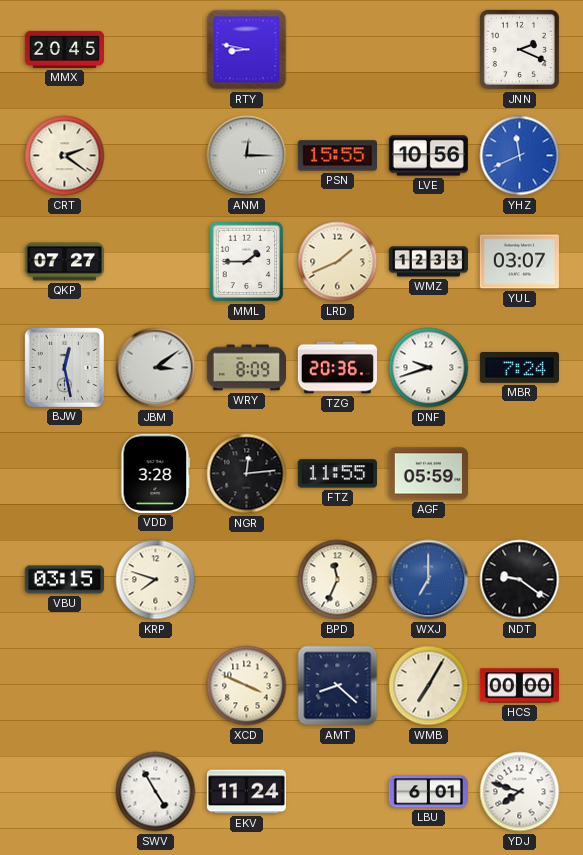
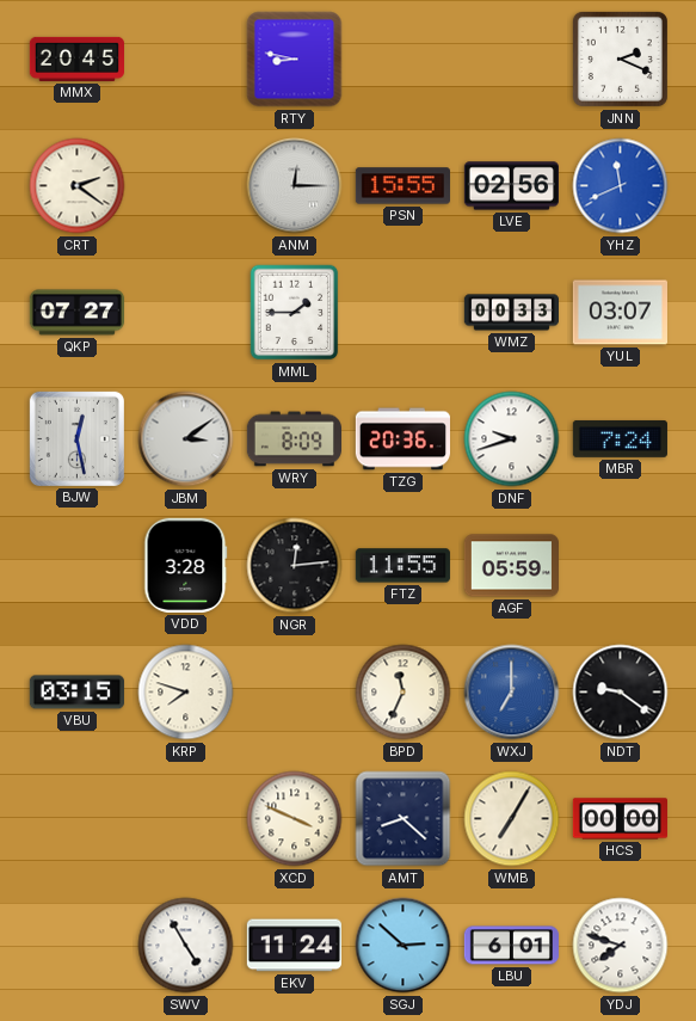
LVE: 10:56 -> 02:56 (511, 186)
LRD: 1:41 -> none (338, 262)
WMZ: 12:33 -> 00:33 (511, 313)
SGJ: none -> 2:52 (404, 946)
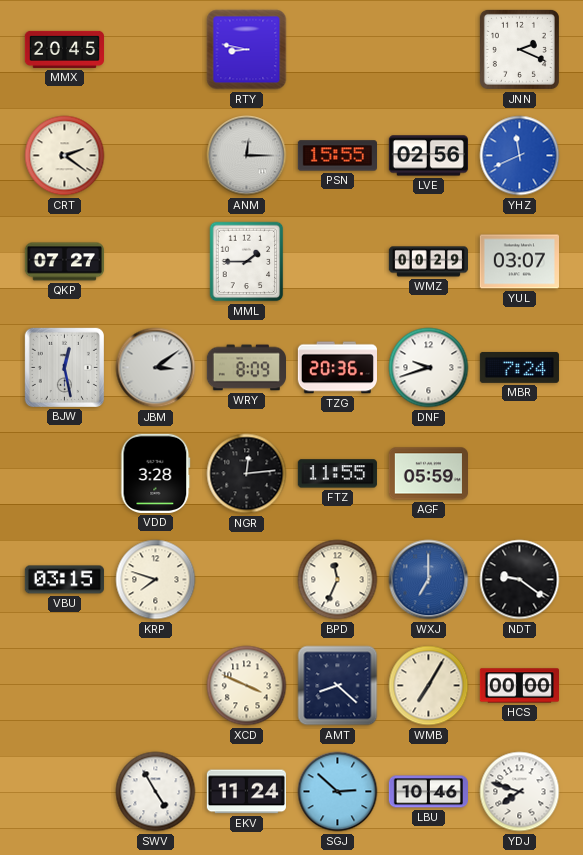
WMZ: 00:33 -> 00:29 (428, 262)
LBU: 6:01 -> 10:46 (428, 792)
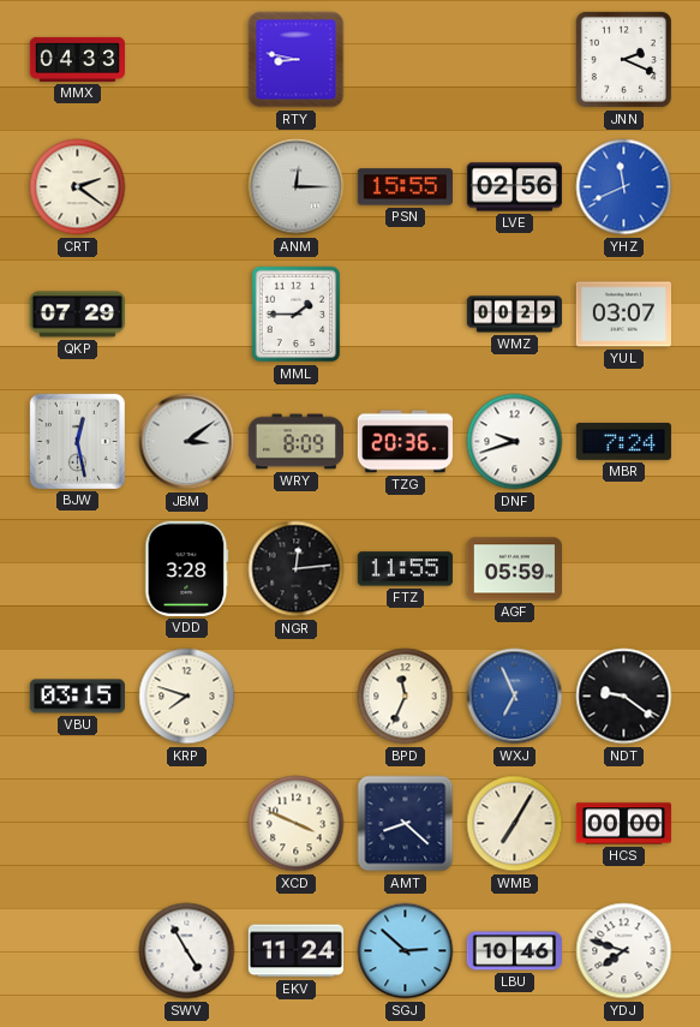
MMX: 20:45 -> 04:33 (77, 59)
QKP: 07:27 -> 07:29 (77, 315)
WXJ: 7:00 -> 6:56 (515, 697)
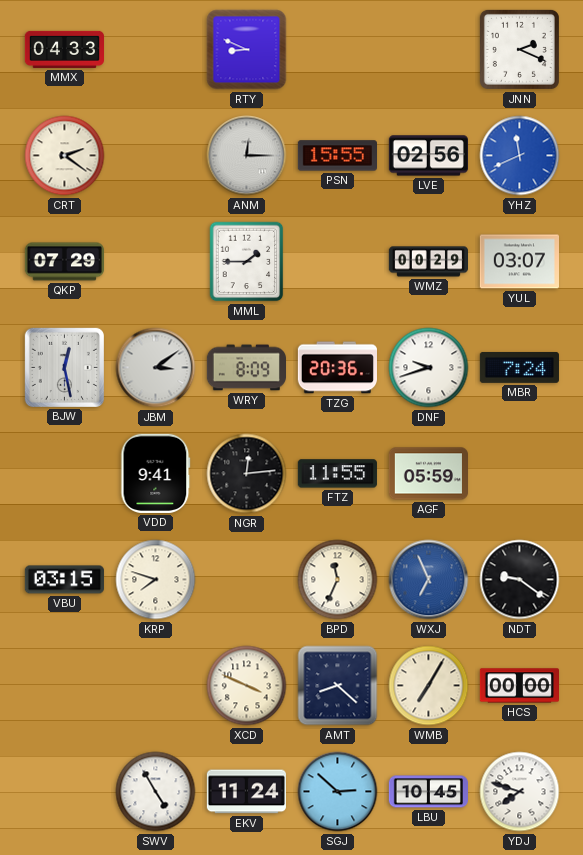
RTY: 8:47 -> 8:49 (247, 50)
VDD: 3:28 -> 9:41 (156, 473)
LBU: 10:46 -> 10:45 (428, 792)
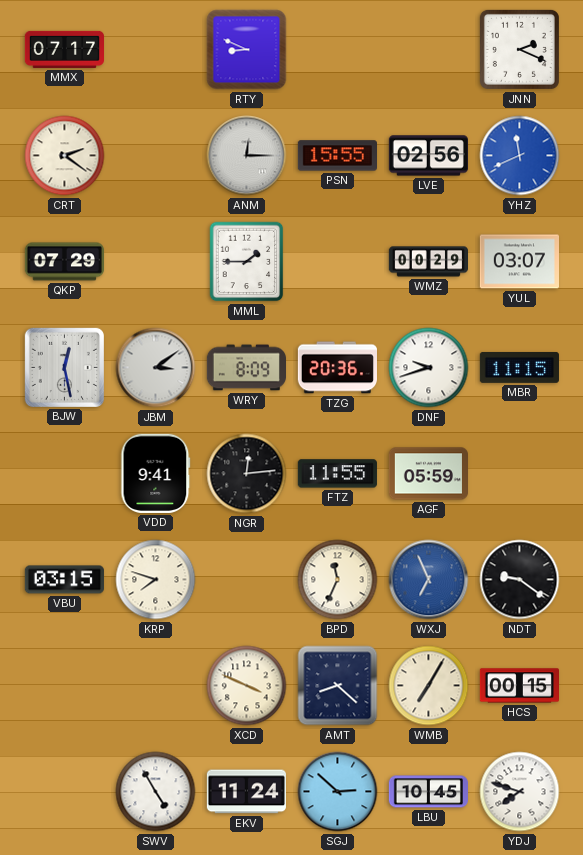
MMX: 04:33 -> 07:17 (64, 49)
MBR: 7:24 -> 11:15 (519, 367)
HCS: 00:00 -> 00:15 (519, 686)
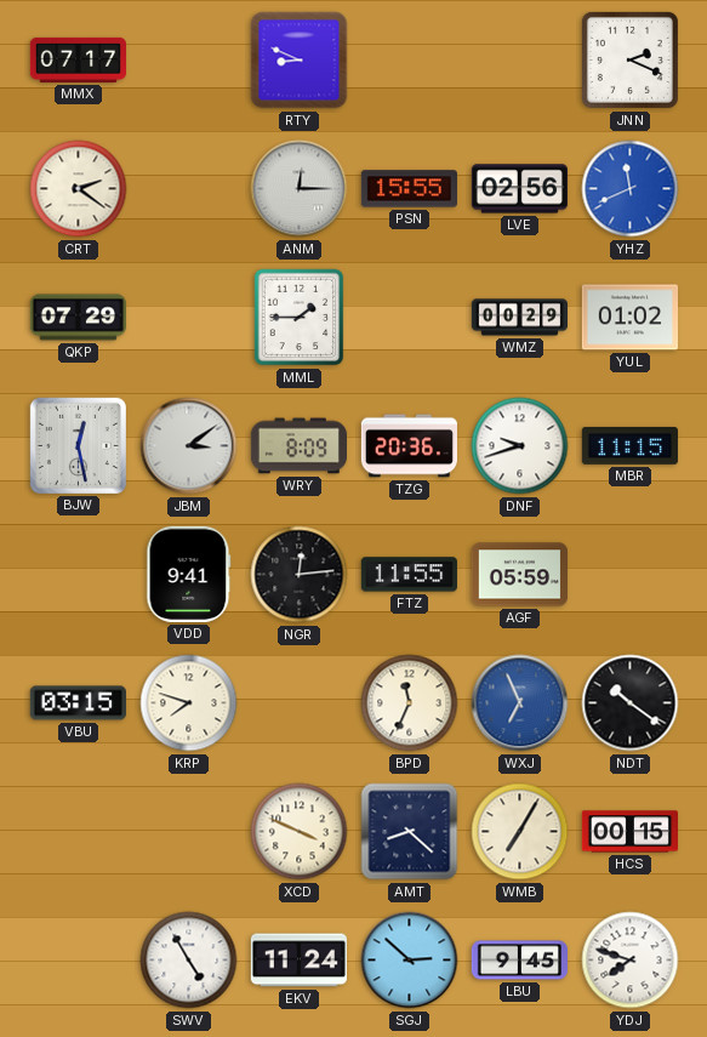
YUL: 03:07 -> 01:02 (629, 318)
NDT: 9:21 -> 10:21 (631, 703)
LBU: 10:45 -> 9:45 (519, 961)
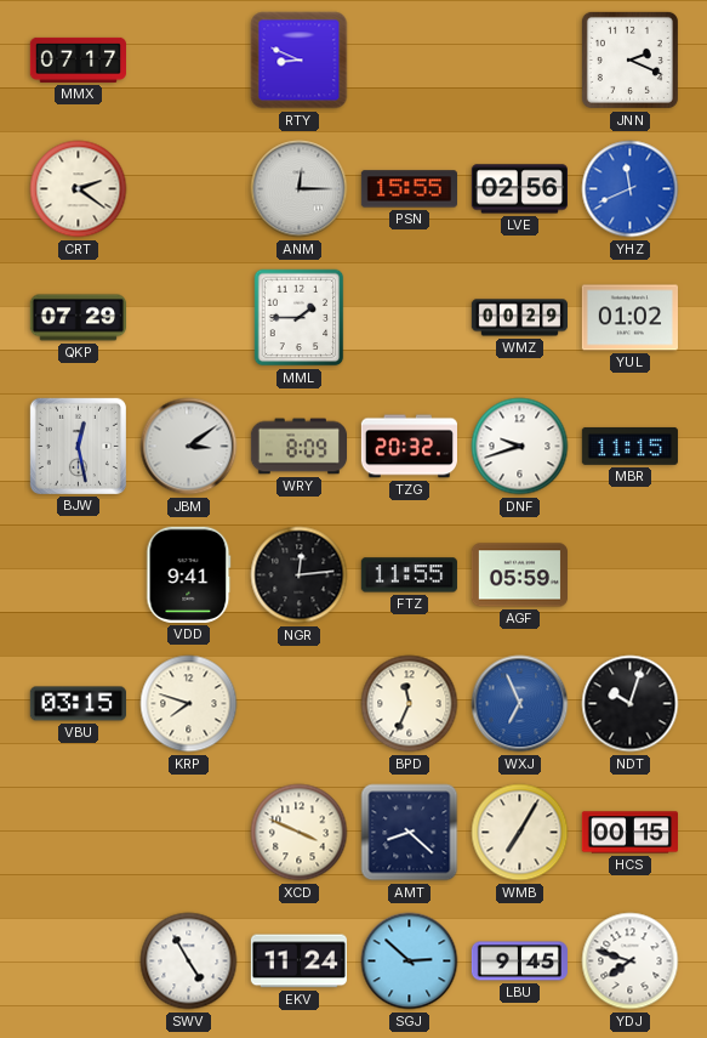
TZG: 20:36 -> 20:32 (409, 447)
NDT: 10:21 -> 10:03 (631, 704)
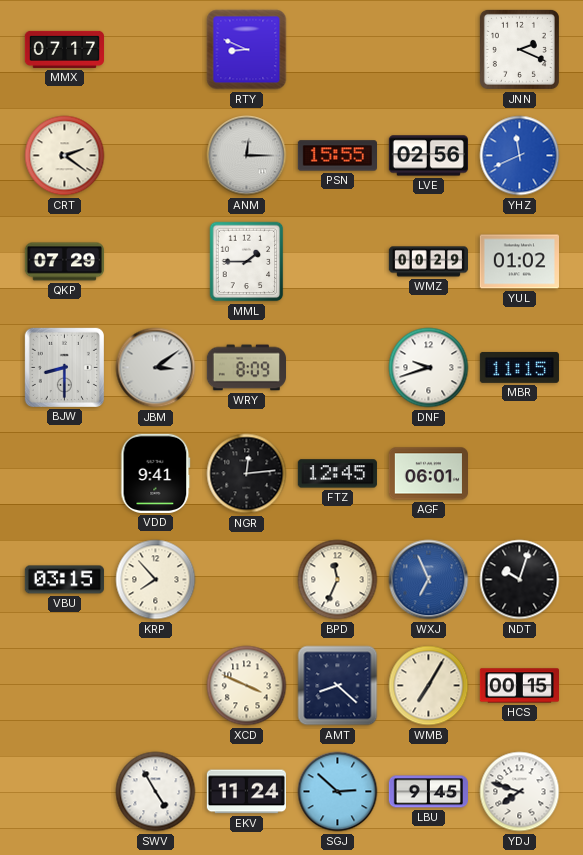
BJW: 12:28 -> 8:30 (64, 367)
TZG: 20:32 -> none (409, 447)
FTZ: 11:55 -> 12:45 (337, 474)
AGF: 05:59 -> 06:01 (428, 474)
KRP: 7:48 -> 7:53 (156, 580)
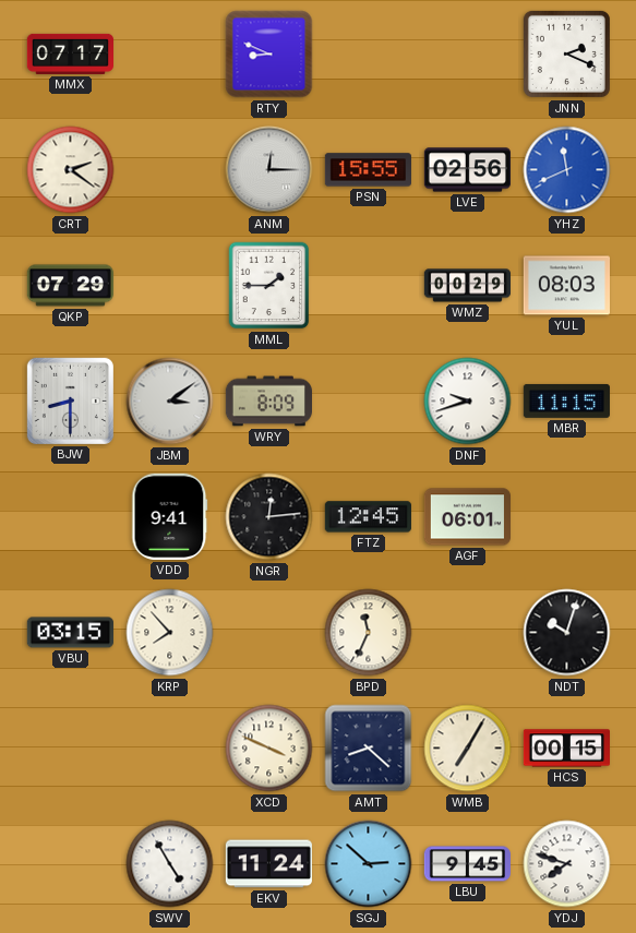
YUL: 01:02 -> 08:03 (566, 286)
WXJ: 6:56 -> none (429, 580)
